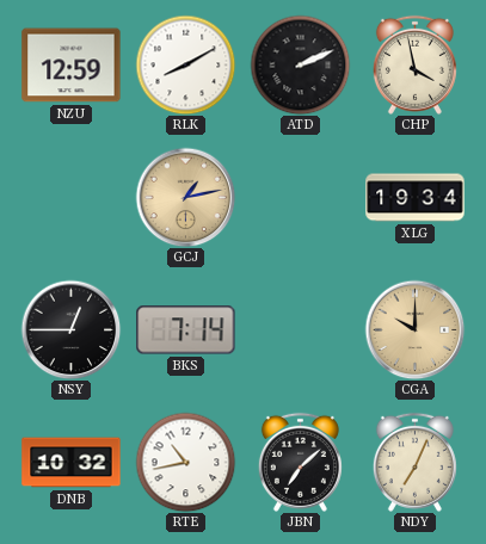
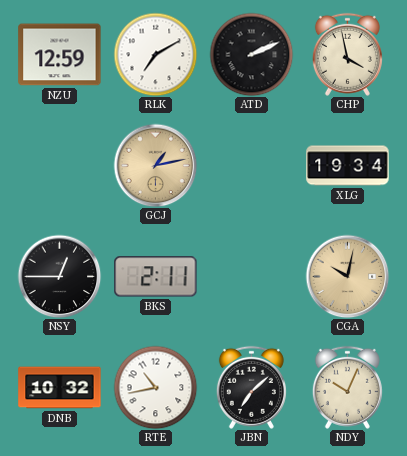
RLK: 8:10 -> 7:10 (155, 54)
BKS: 7:14 -> 2:11 (156, 277)
CGA: 10:00 -> 10:02 (347, 276)
NDY: 7:04 -> 10:04 (347, 387)
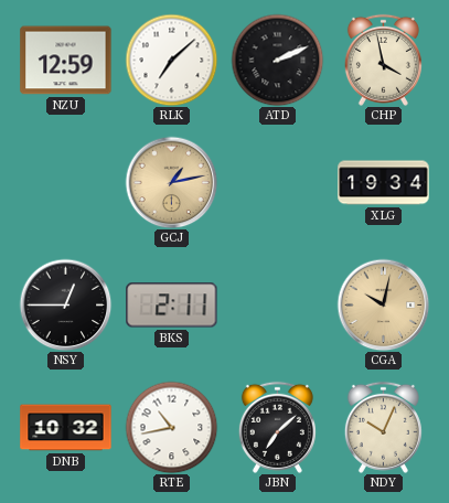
RLK: 7:10 -> 7:08 (171, 60)
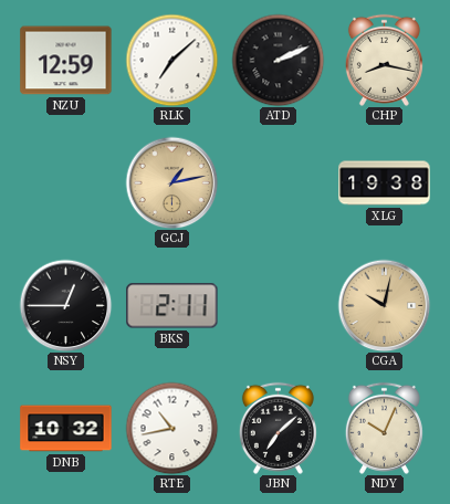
CHP: 3:58 -> 8:17 (384, 60)
XLG: 19:34 -> 19:38 (385, 183)
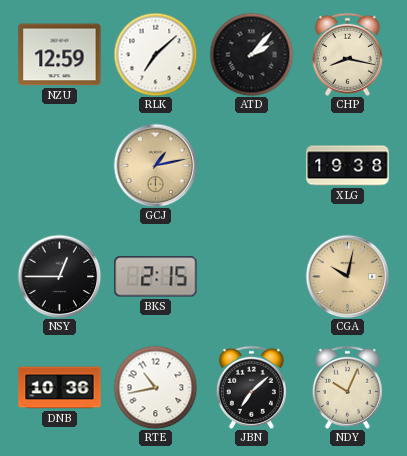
ATD: 2:11 -> 2:07 (251, 54)
BKS: 2:11 -> 2:15 (156, 277)
DNB: 10:32 -> 10:36 (60, 388)
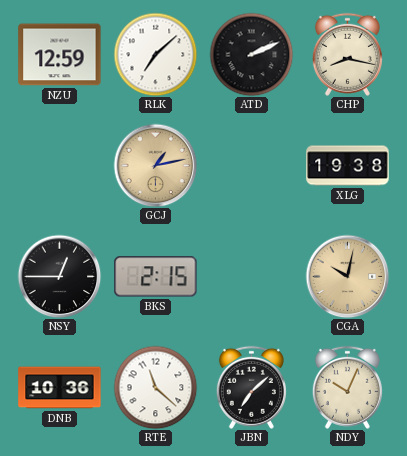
ATD: 2:07 -> 2:11 (251, 54)
RTE: 10:43 -> 11:22 (155, 387)
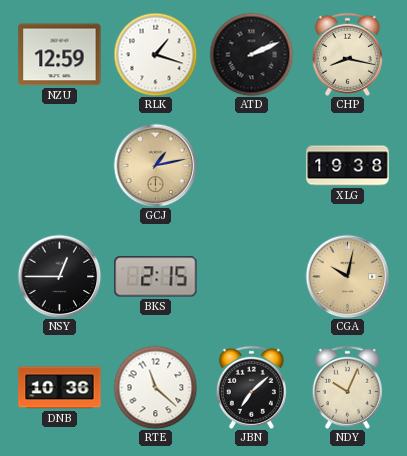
RLK: 7:08 -> 1:18 (155, 54)
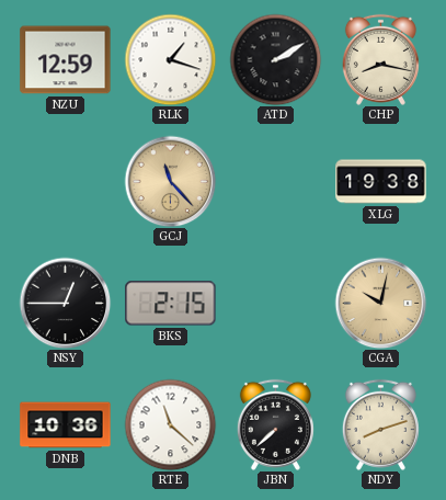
ATD: 2:11 -> 2:10 (275, 59)
GCJ: 1:13 -> 11:23 (170, 181)
JBN: 7:08 -> 7:38 (275, 424)
NDY: 10:04 -> 8:12 (380, 424)
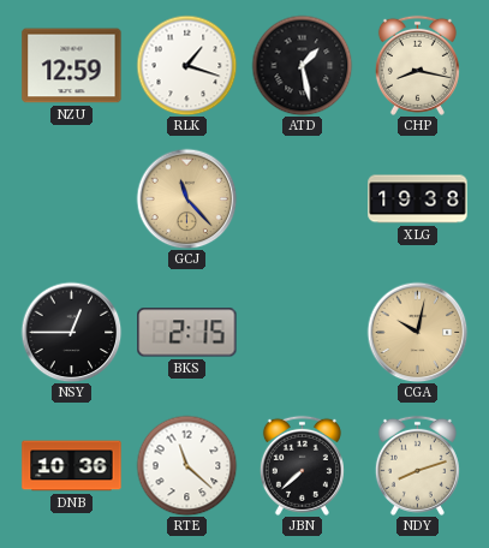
ATD: 2:10 -> 1:28 (302, 65)
